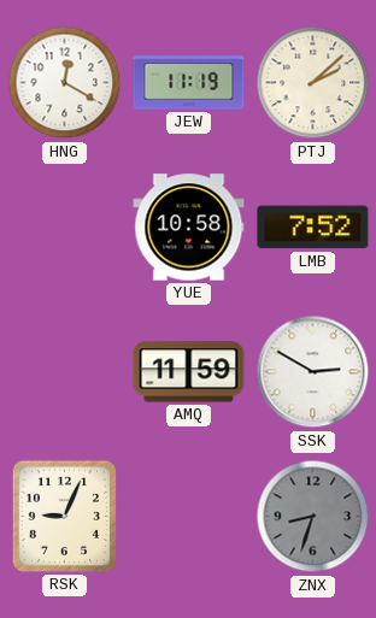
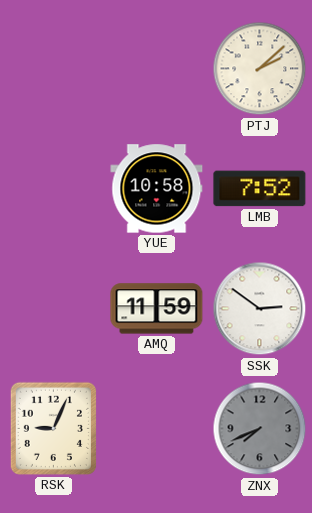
HNG: 12:20 -> none (65, 83)
JEW: 11:19 -> none (189, 83)
SSK: 2:50 -> 2:51 (260, 309)
ZNX: 8:33 -> 7:41 (260, 429)
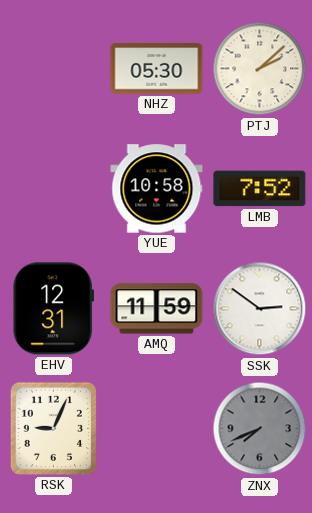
NHZ: none -> 05:30 (157, 69)
EHV: none -> 12:31 (53, 309)
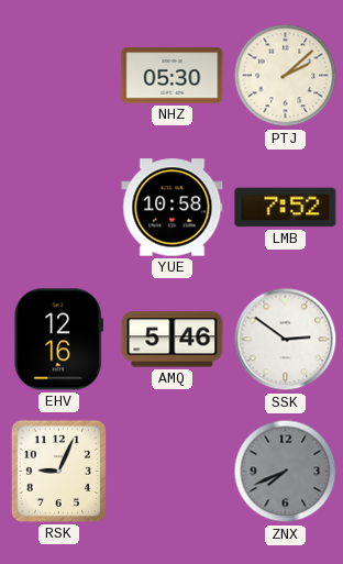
EHV: 12:31 -> 12:16 (58, 340)
AMQ: 11:59 -> 5:46 (173, 340)
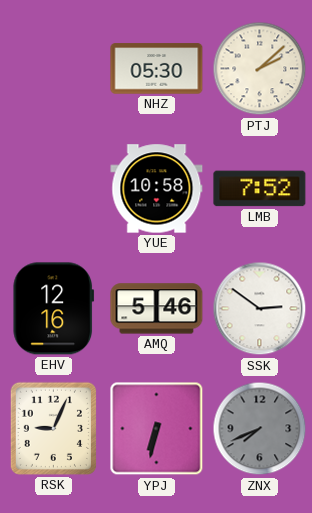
YPJ: none -> 6:32 (157, 429)
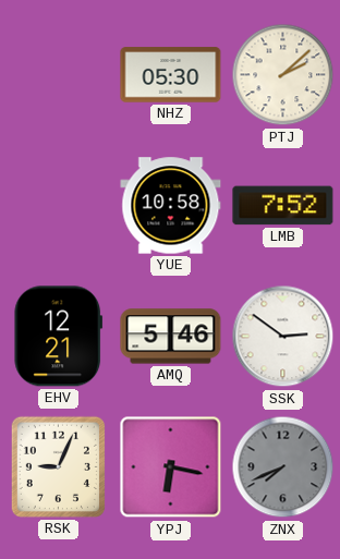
EHV: 12:16 -> 12:21 (58, 337)
YPJ: 6:32 -> 6:17 (171, 467)
